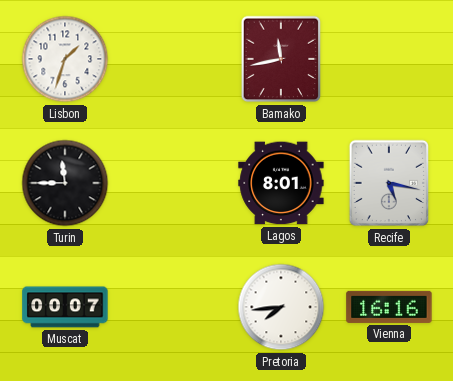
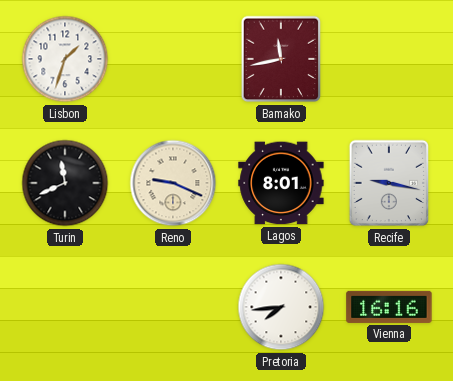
Turin: 11:45 -> 11:41 (65, 183)
Reno: none -> 9:19 (173, 183)
Recife: 5:17 -> 9:17 (389, 183)
Muscat: 00:07 -> none (65, 307)
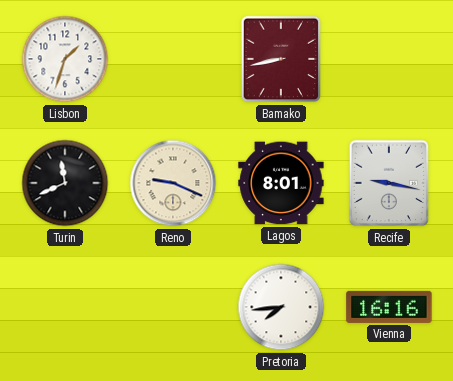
Bamako: 11:43 -> 8:43 (281, 59)
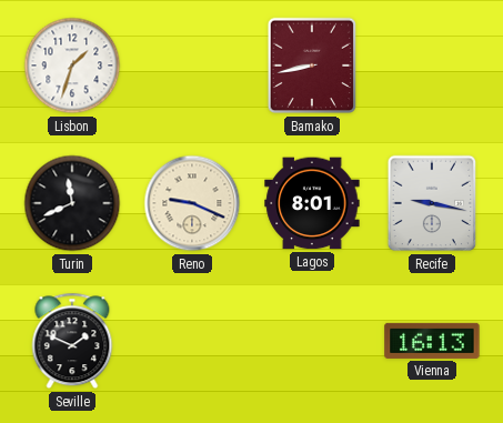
Seville: none -> 1:49 (72, 341)
Pretoria: 7:44 -> none (281, 307)
Vienna: 16:16 -> 16:13 (432, 341)
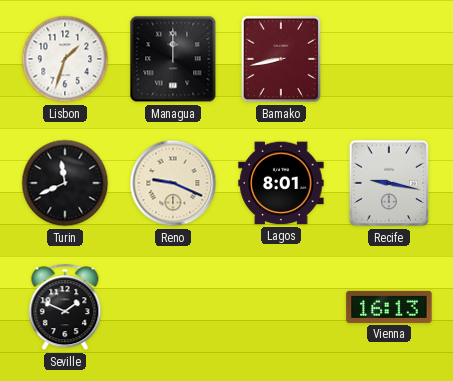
Managua: none -> 12:00 (173, 59)
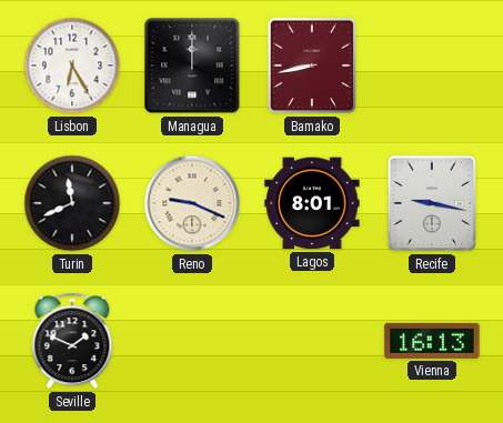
Lisbon: 1:33 -> 6:25 (72, 66)
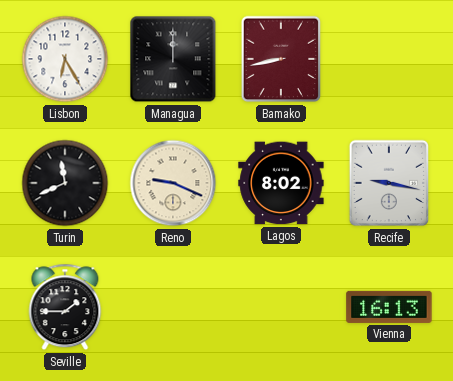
Lagos: 8:01 -> 8:02 (281, 183)
Seville: 1:49 -> 1:45 (65, 307)
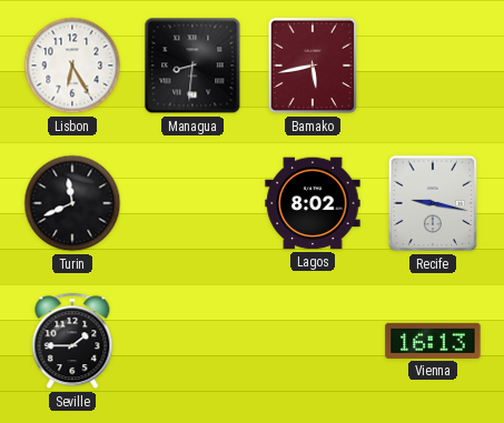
Managua: 12:00 -> 8:31 (192, 66)
Bamako: 8:43 -> 5:43 (313, 66)
Reno: 9:19 -> none (173, 183)
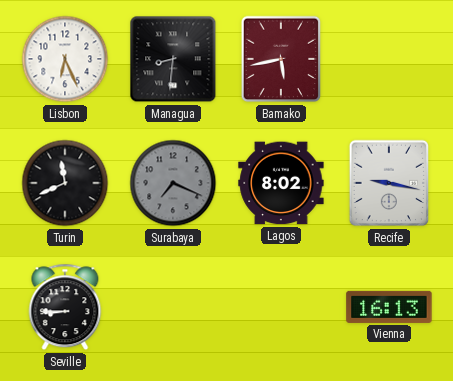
Lisbon: 6:25 -> 6:26 (65, 59)
Surabaya: none -> 7:19 (173, 183)
Seville: 1:45 -> 8:45 (65, 307)
